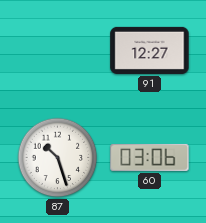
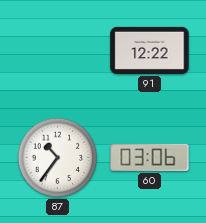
91: 12:27 -> 12:22 (150, 50)
87: 10:27 -> 10:36 (58, 158)
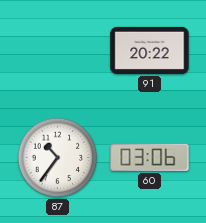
91: 12:22 -> 20:22 (150, 50)
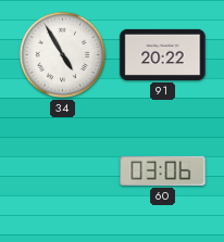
34: none -> 4:55 (63, 55)
87: 10:36 -> none (58, 158)
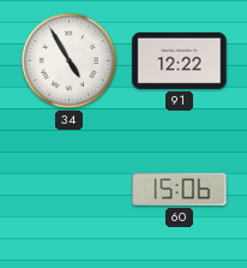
91: 20:22 -> 12:22 (180, 60)
60: 03:06 -> 15:06 (180, 189)
